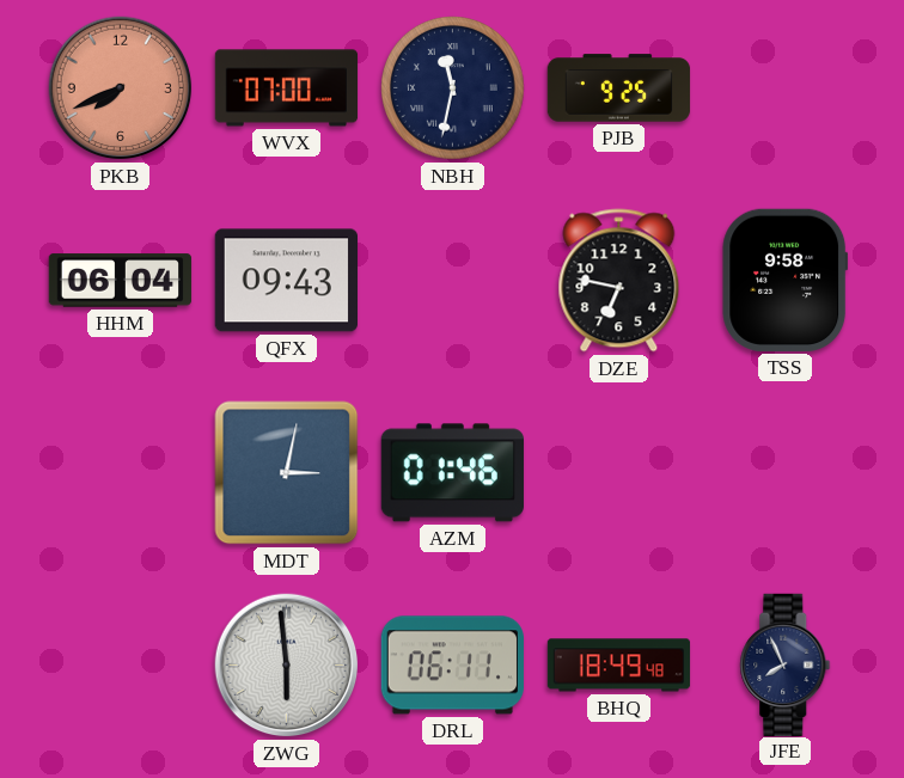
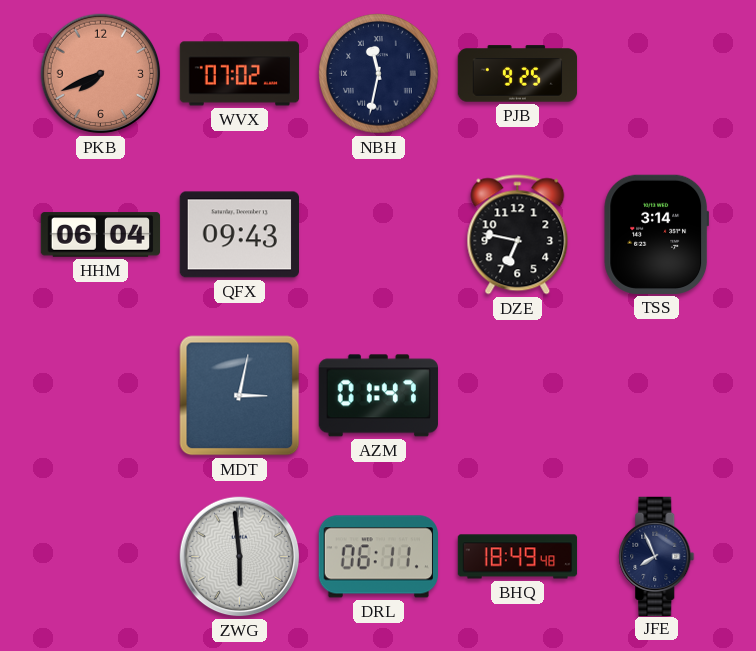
WVX: 07:00 -> 07:02 (240, 74)
TSS: 9:58 -> 3:14 (657, 234)
AZM: 01:46 -> 01:47 (378, 396)
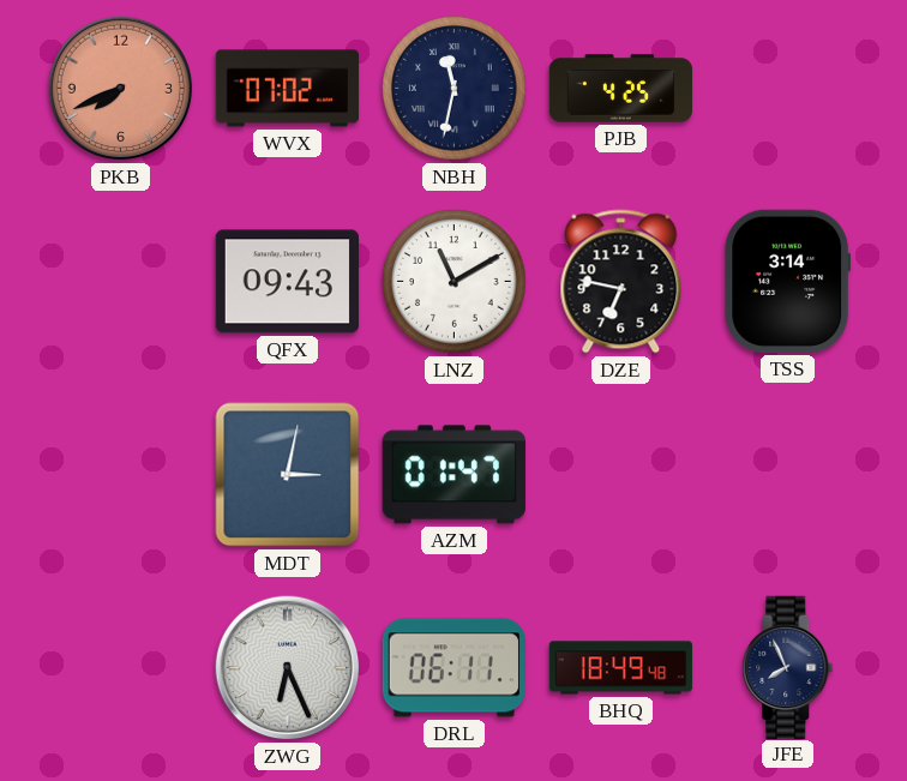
PJB: 9:25 -> 4:25 (621, 89)
HHM: 06:04 -> none (101, 235)
LNZ: none -> 11:10 (455, 282)
ZWG: 5:59 -> 6:26 (288, 668)
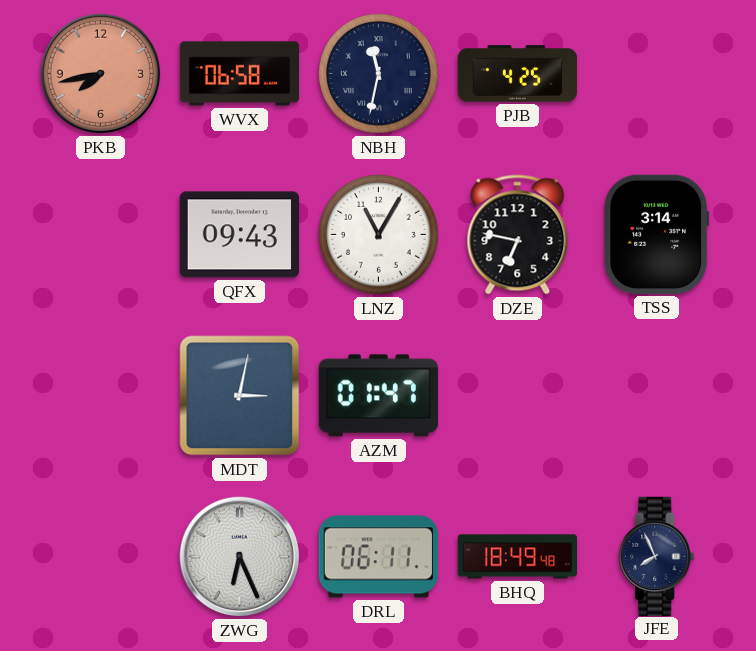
PKB: 7:41 -> 7:43 (101, 74)
WVX: 07:02 -> 06:58 (240, 74)
LNZ: 11:10 -> 11:05 (379, 235)
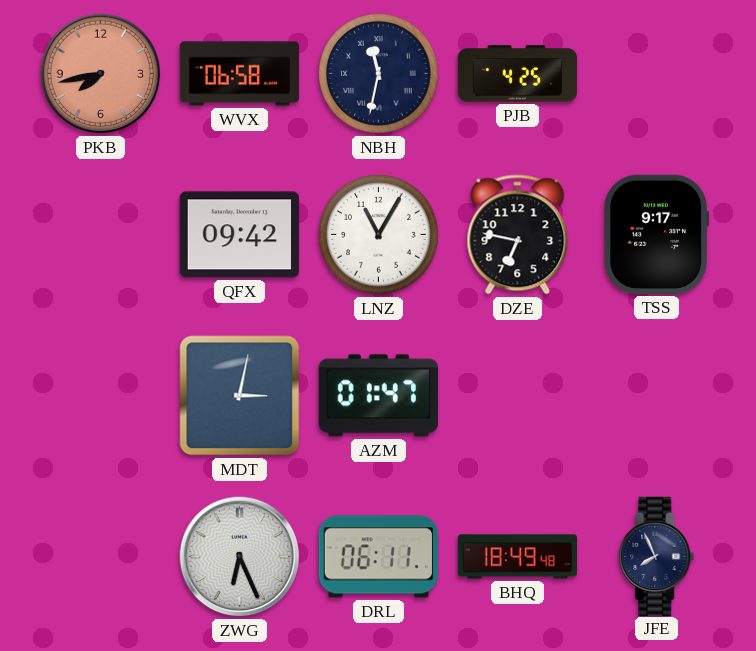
QFX: 09:43 -> 09:42 (239, 235)
TSS: 3:14 -> 9:17 (657, 234)
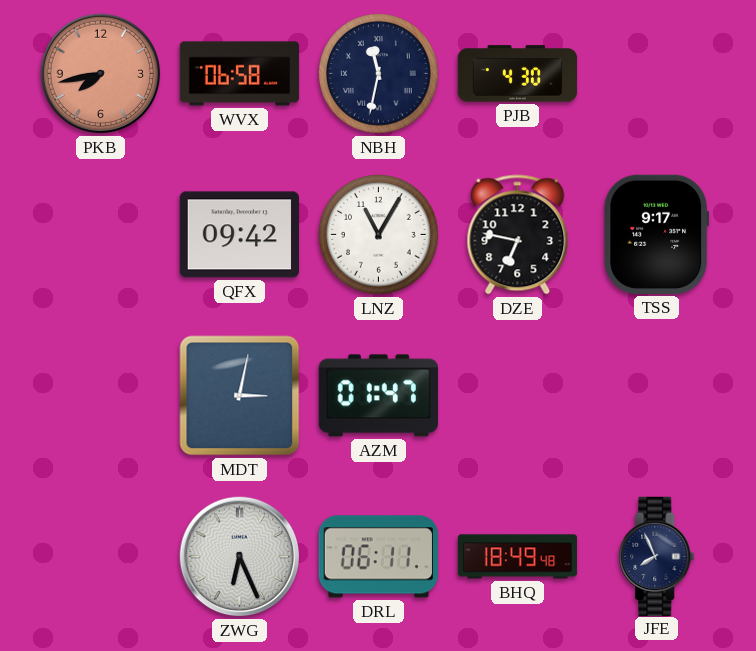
PJB: 4:25 -> 4:30 (518, 74)
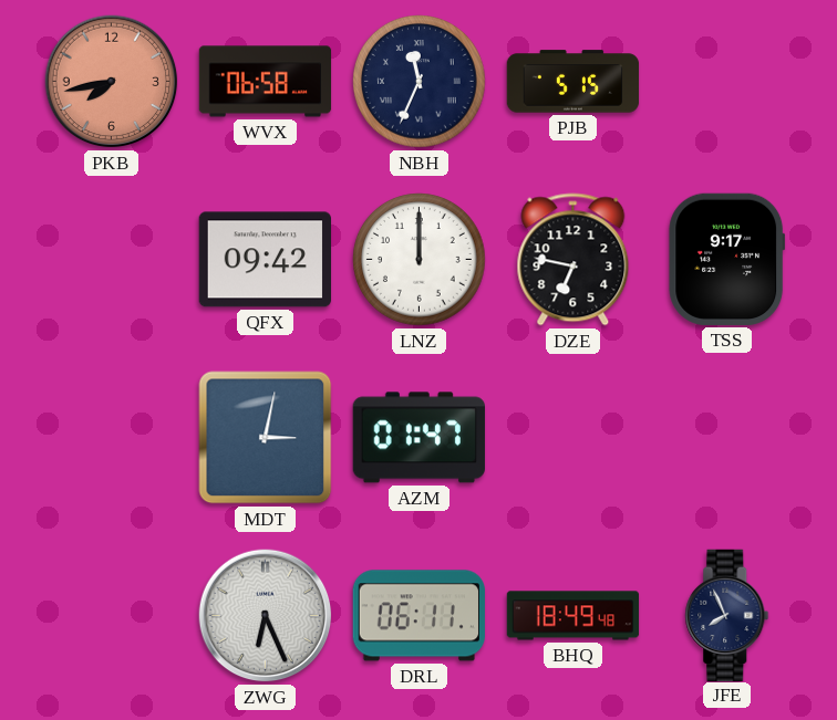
NBH: 11:32 -> 11:34 (420, 82)
PJB: 4:30 -> 5:15 (573, 82)
LNZ: 11:05 -> 12:00 (420, 260)
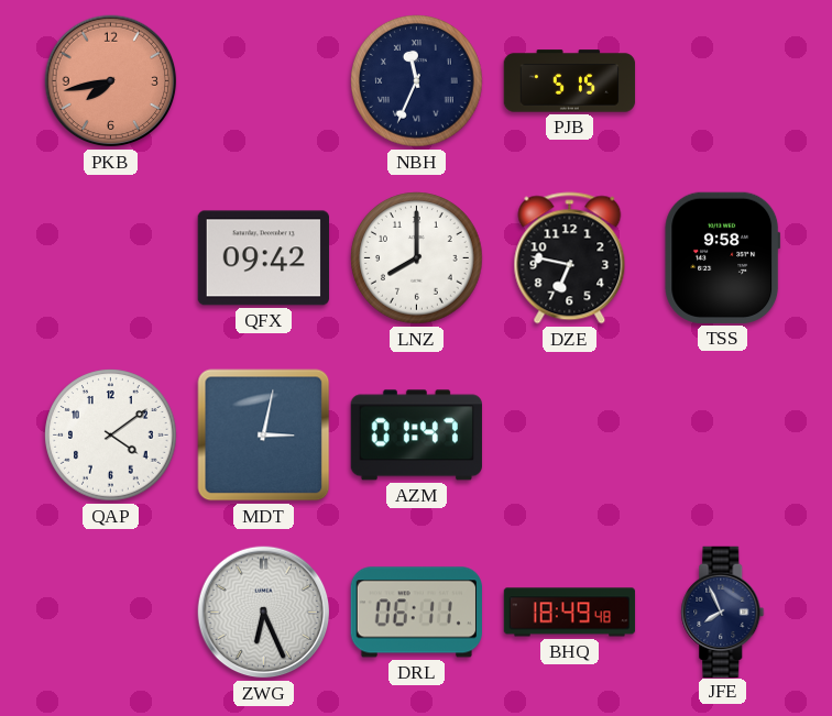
WVX: 06:58 -> none (266, 82)
LNZ: 12:00 -> 8:00 (417, 258)
TSS: 9:17 -> 9:58 (723, 257)
QAP: none -> 4:09 (111, 436)
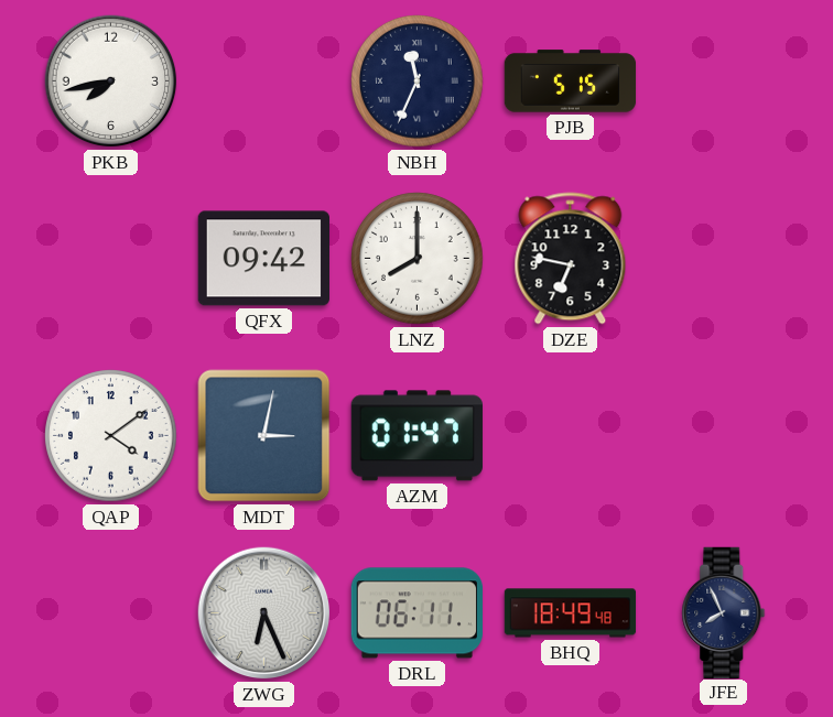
PKB dial: salmon -> white (111, 82)
TSS: 9:58 -> none (723, 257)
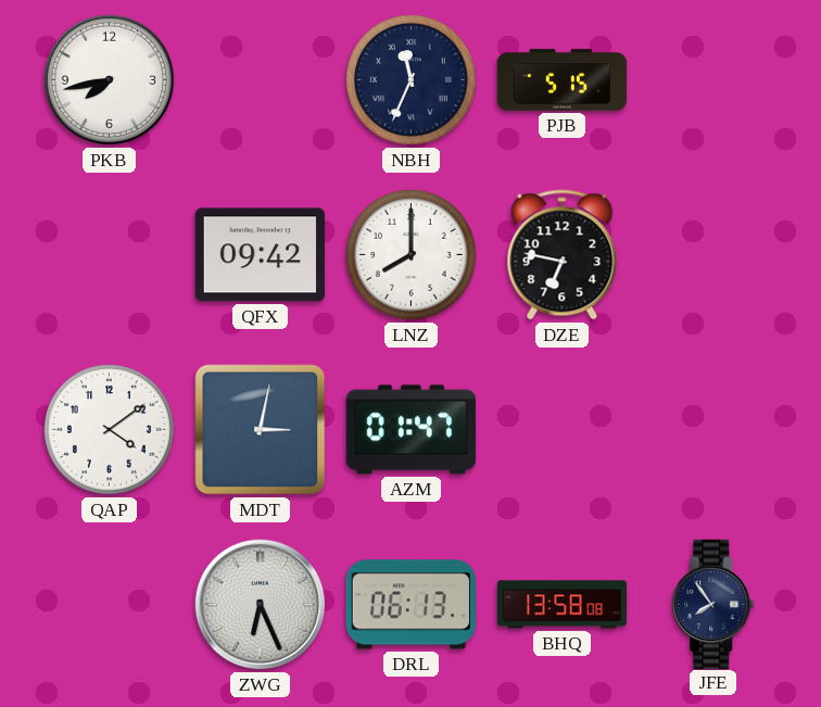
DRL: 06:11 -> 06:13 (410, 605)
BHQ: 18:49 -> 13:58 (563, 605)
JFE: 7:56 -> 7:54 (713, 604)
